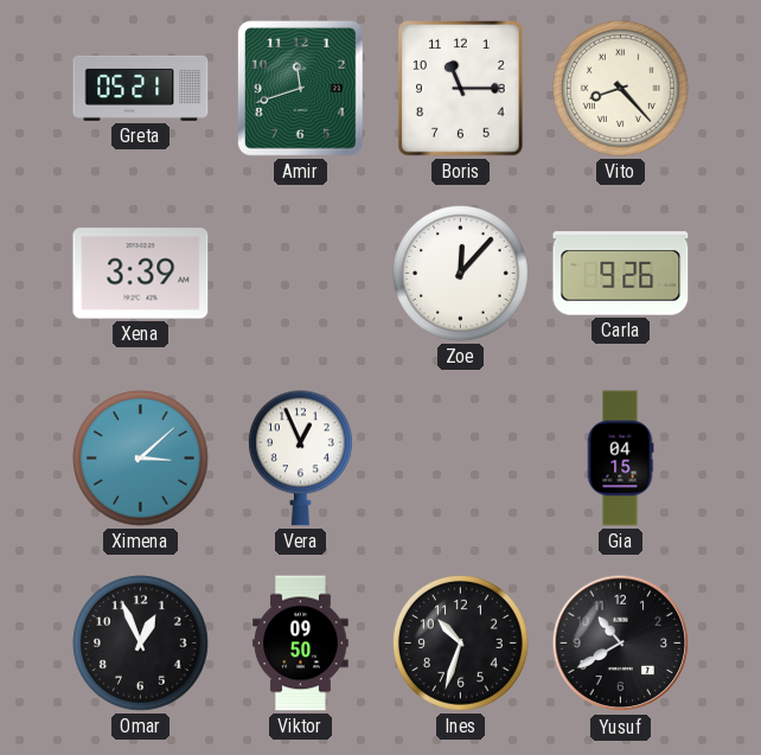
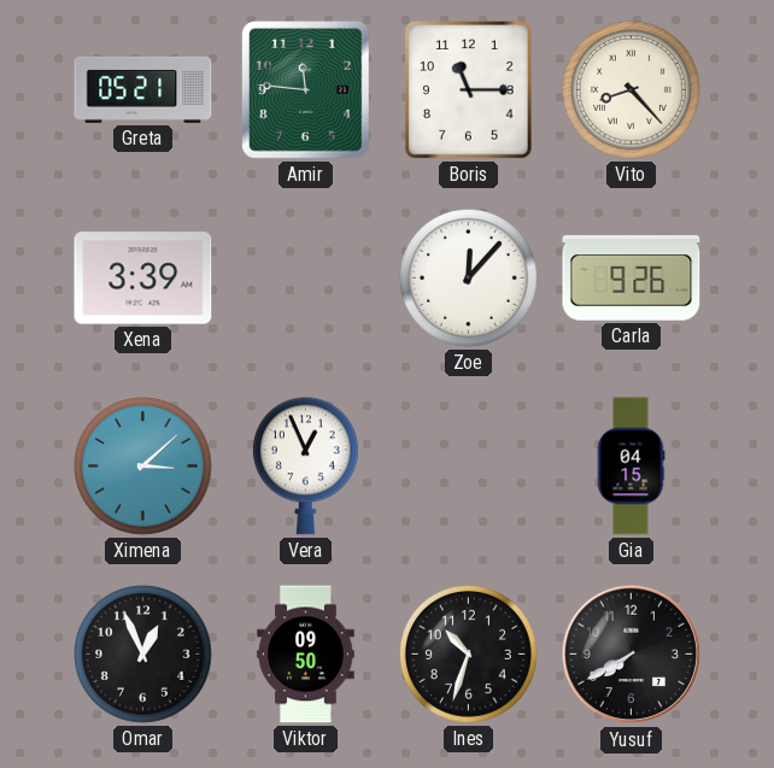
Amir: 11:42 -> 11:46 (305, 90)
Yusuf: 10:40 -> 7:40 (632, 655)
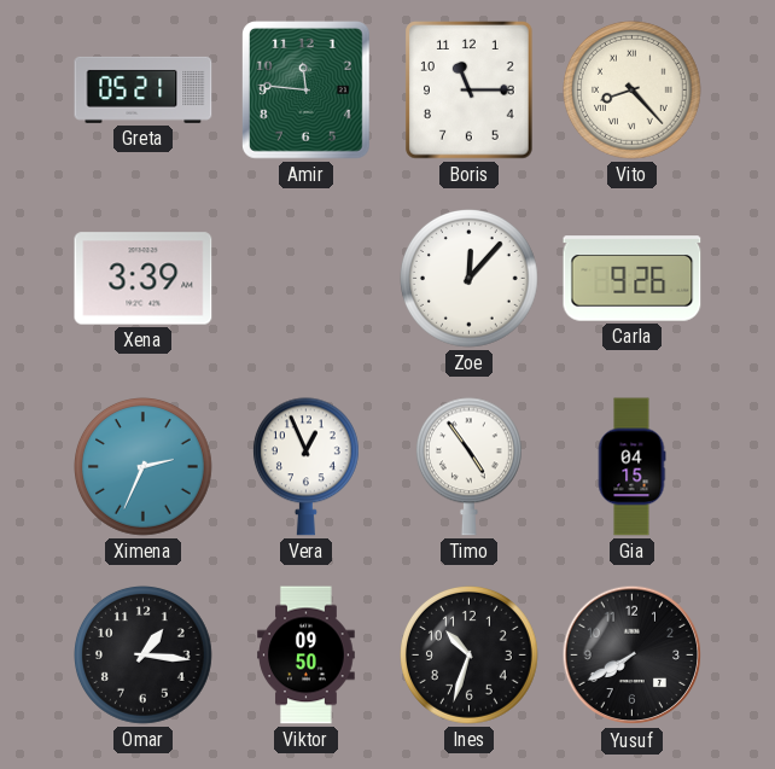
Ximena: 3:08 -> 2:34 (144, 467)
Timo: none -> 4:54 (468, 467)
Omar: 12:56 -> 1:16 (144, 656)
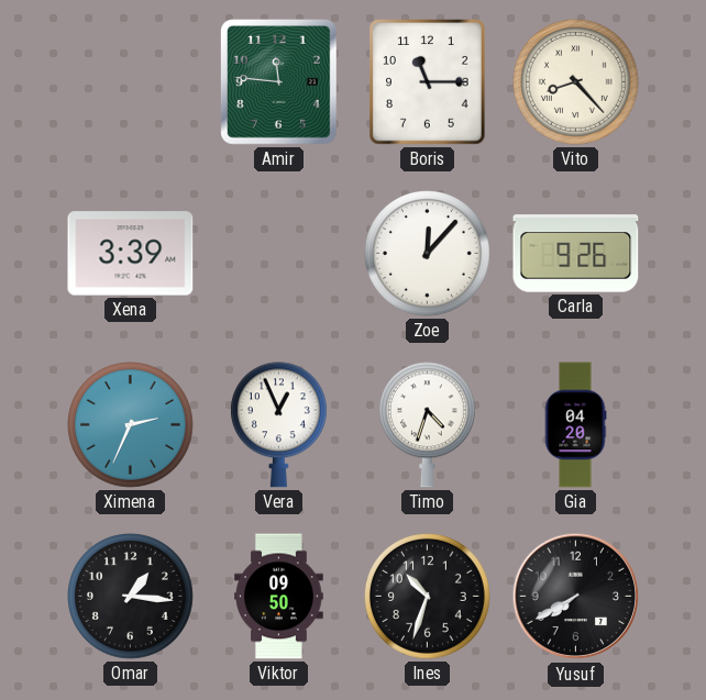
Greta: 05:21 -> none (144, 89)
Timo: 4:54 -> 4:33 (427, 425)
Gia: 04:15 -> 04:20 (575, 425)
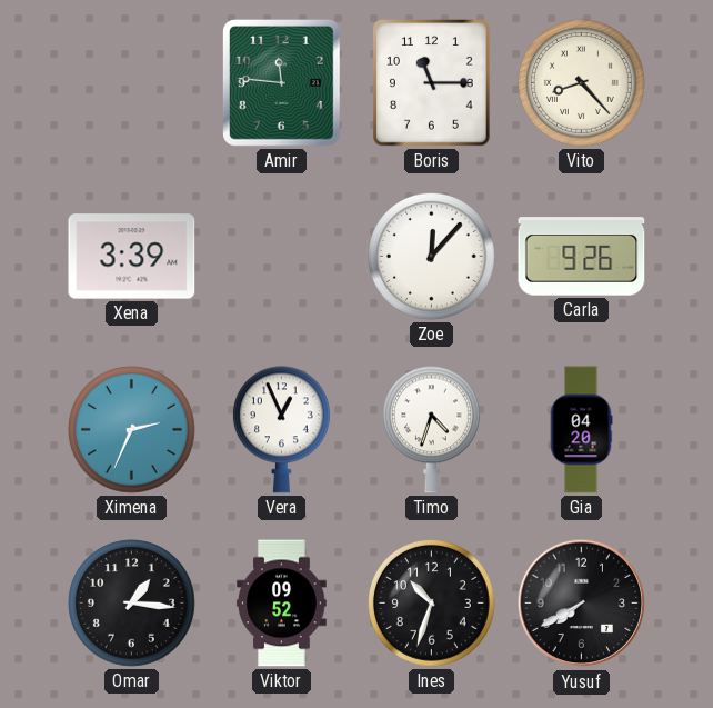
Viktor: 09:50 -> 09:52 (282, 604)
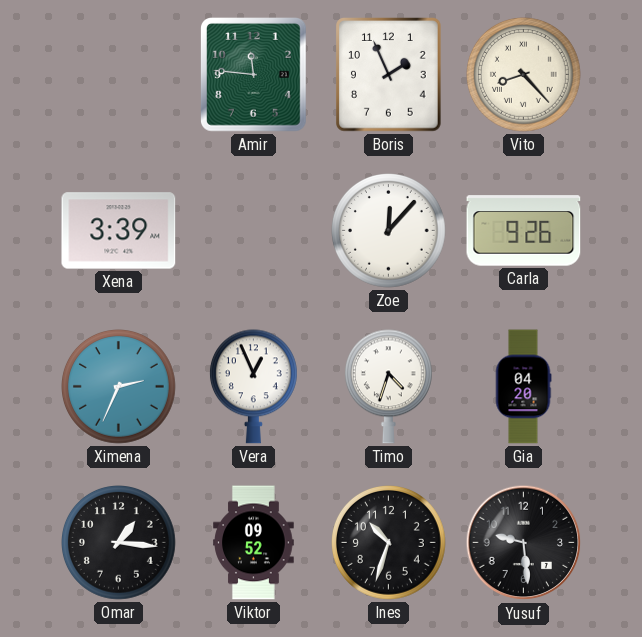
Boris: 11:15 -> 1:56 (389, 75)
Yusuf: 7:40 -> 9:29 (524, 543)
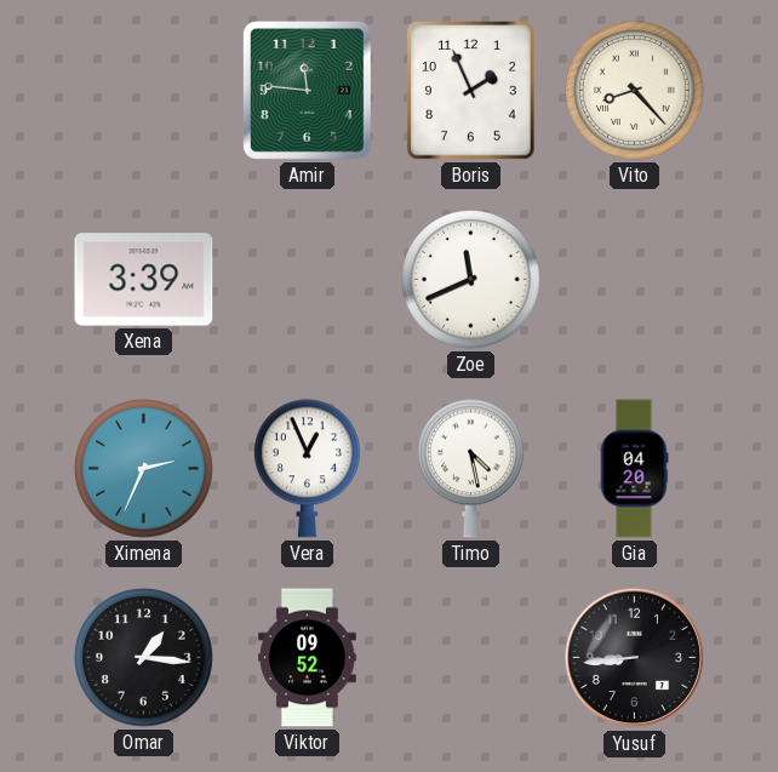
Zoe: 12:07 -> 11:41 (471, 280)
Carla: 9:26 -> none (524, 231)
Timo: 4:33 -> 4:28 (470, 469)
Ines: 10:33 -> none (389, 543)
Yusuf: 9:29 -> 8:44 (635, 658)
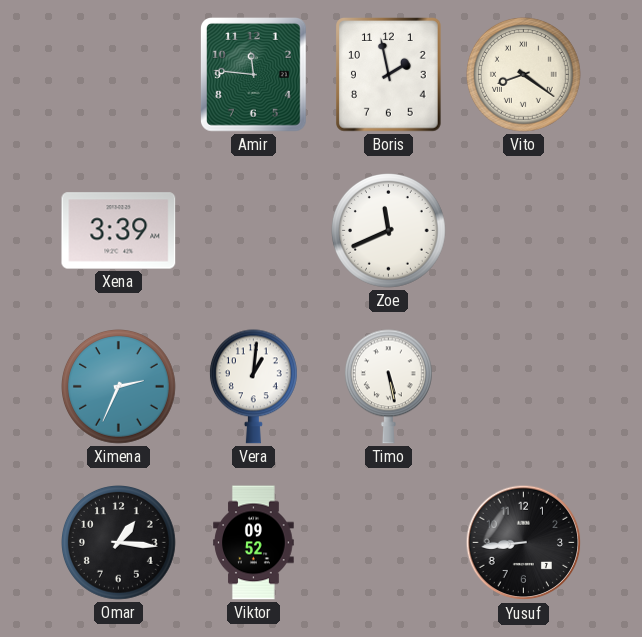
Boris: 1:56 -> 1:58 (389, 75)
Vito: 8:23 -> 8:21 (524, 75)
Vera: 12:56 -> 1:01 (253, 387)
Timo: 4:28 -> 5:28 (388, 387)
Gia: 04:20 -> none (634, 469)
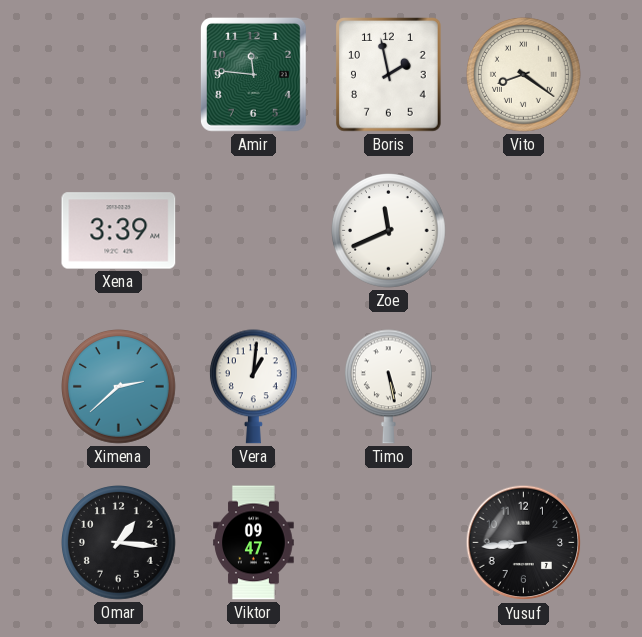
Ximena: 2:34 -> 2:38 (119, 387)
Viktor: 09:52 -> 09:47 (254, 543)
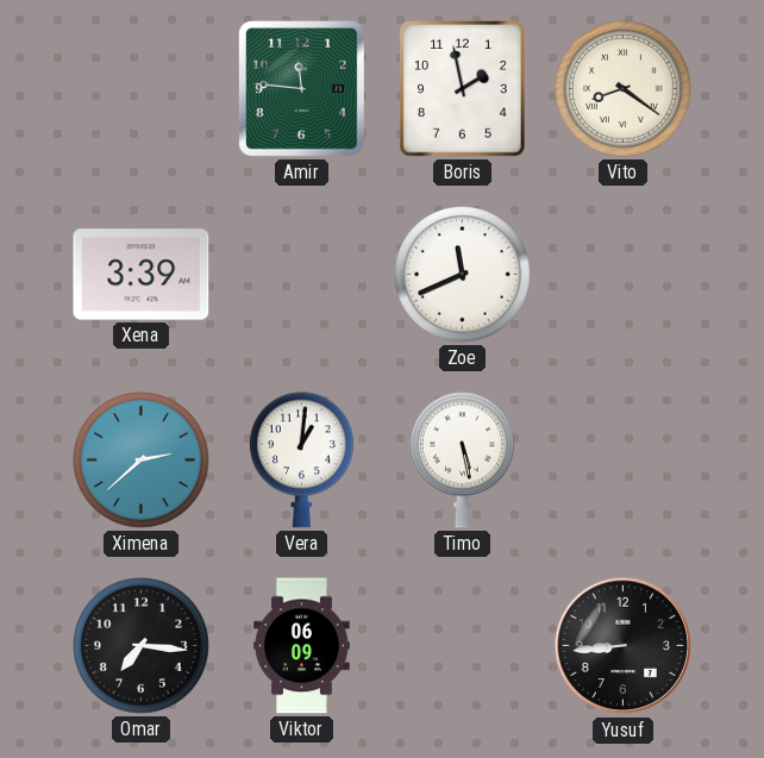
Omar: 1:16 -> 7:16 (142, 646)
Viktor: 09:47 -> 06:09 (302, 646)
